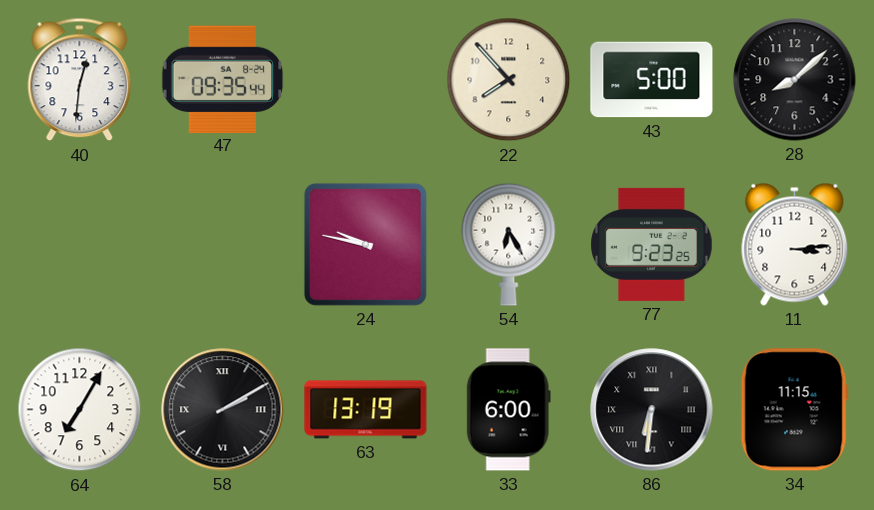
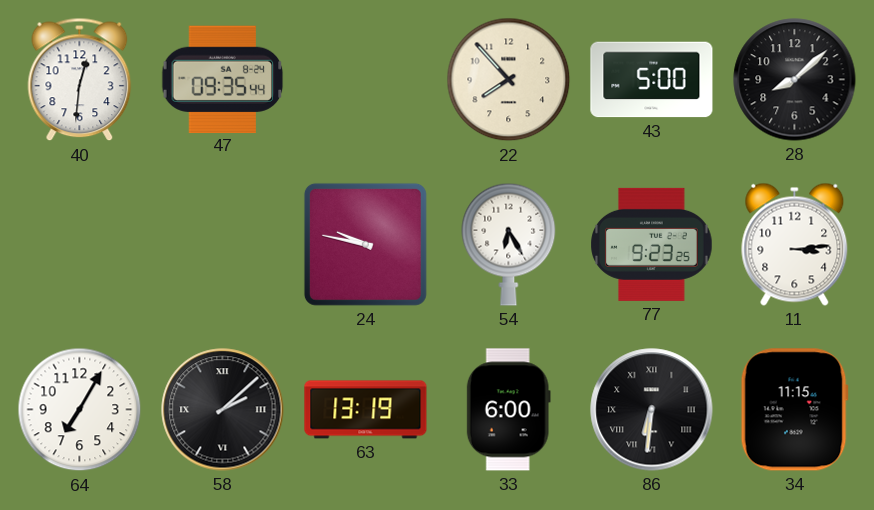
58: 2:10 -> 2:08 (223, 410)
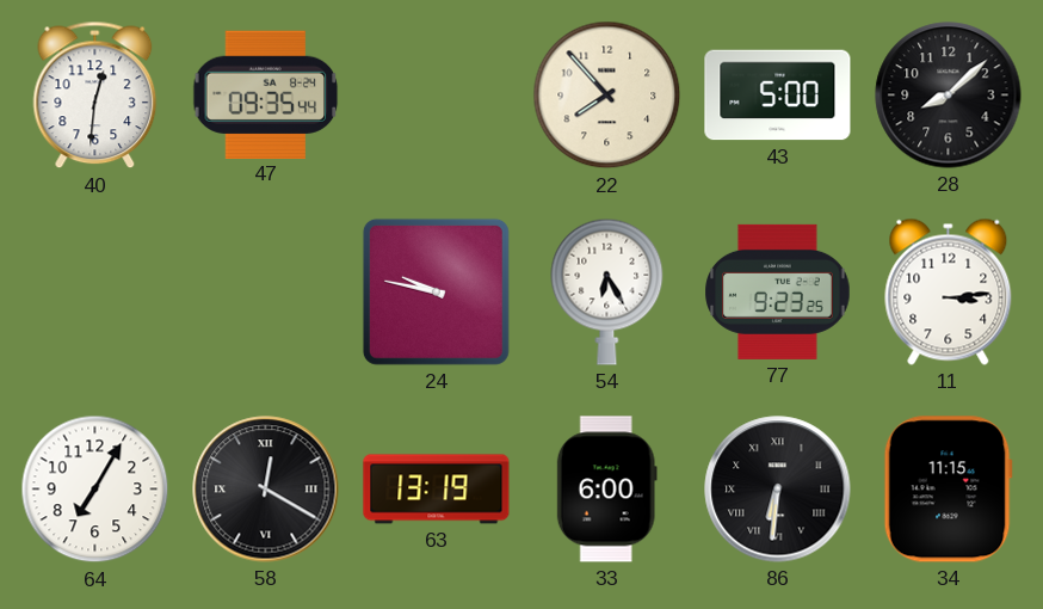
58: 2:08 -> 12:20 (266, 490)
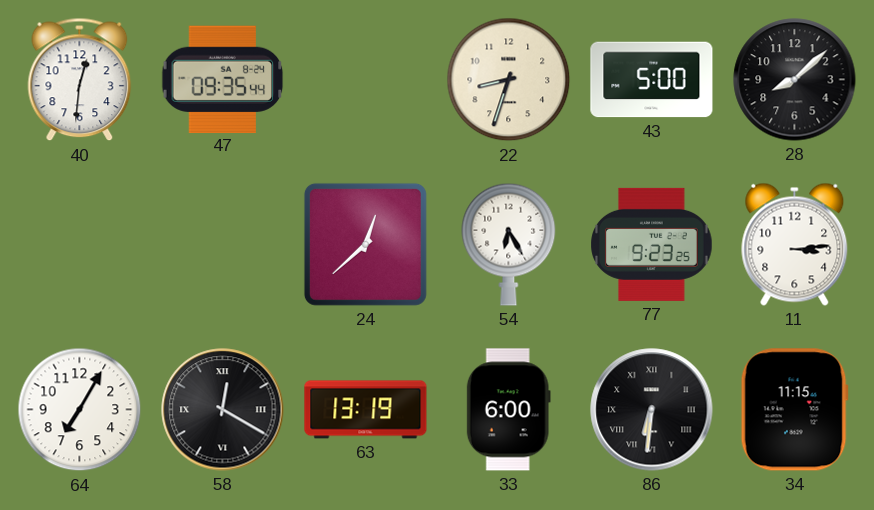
22: 7:53 -> 8:33 (509, 80)
24: 9:47 -> 12:38 (365, 244)
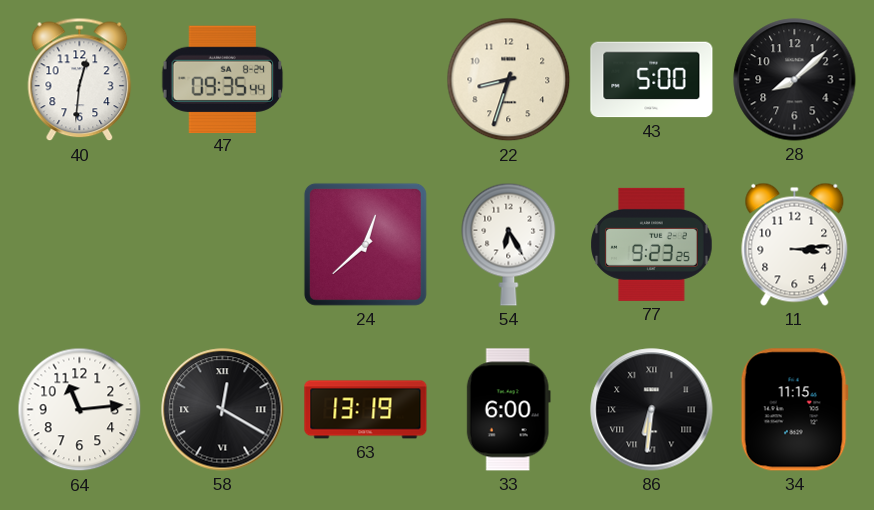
64: 7:05 -> 11:14 (80, 410)
